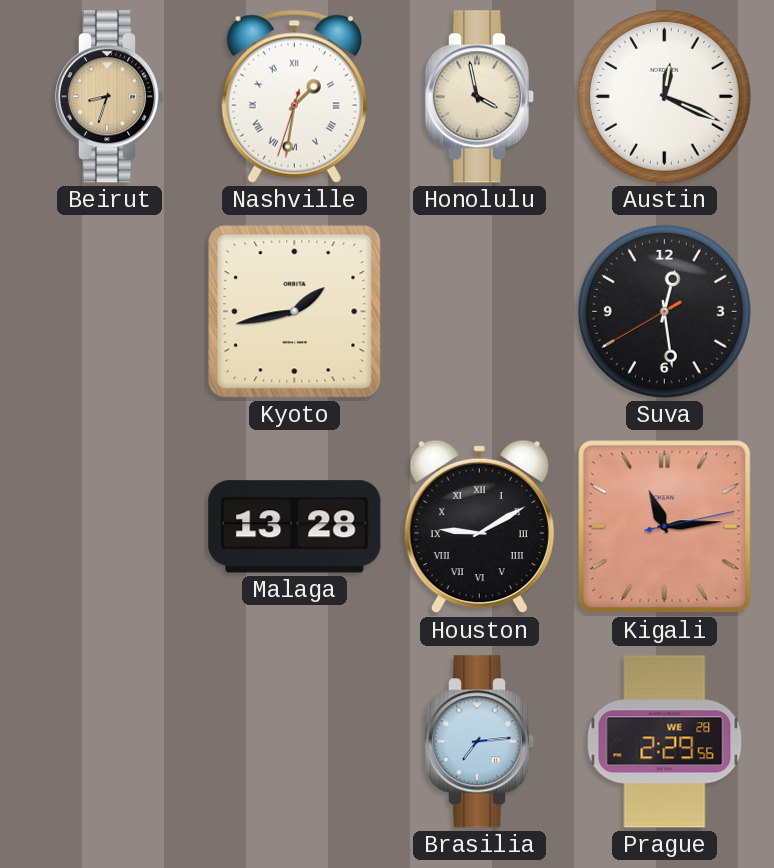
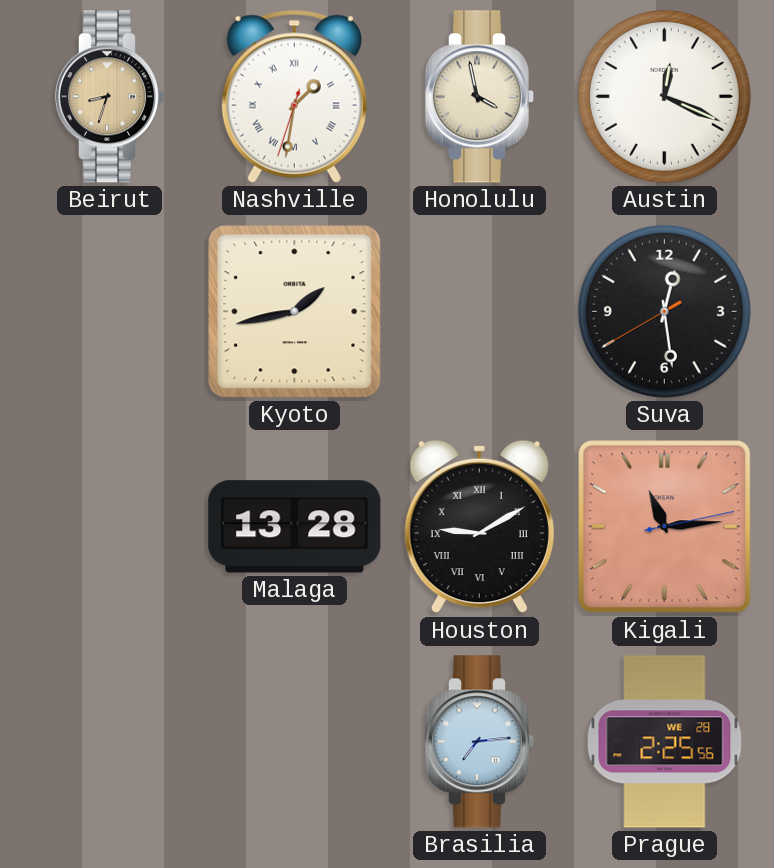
Prague: 2:29 -> 2:25 (665, 742)
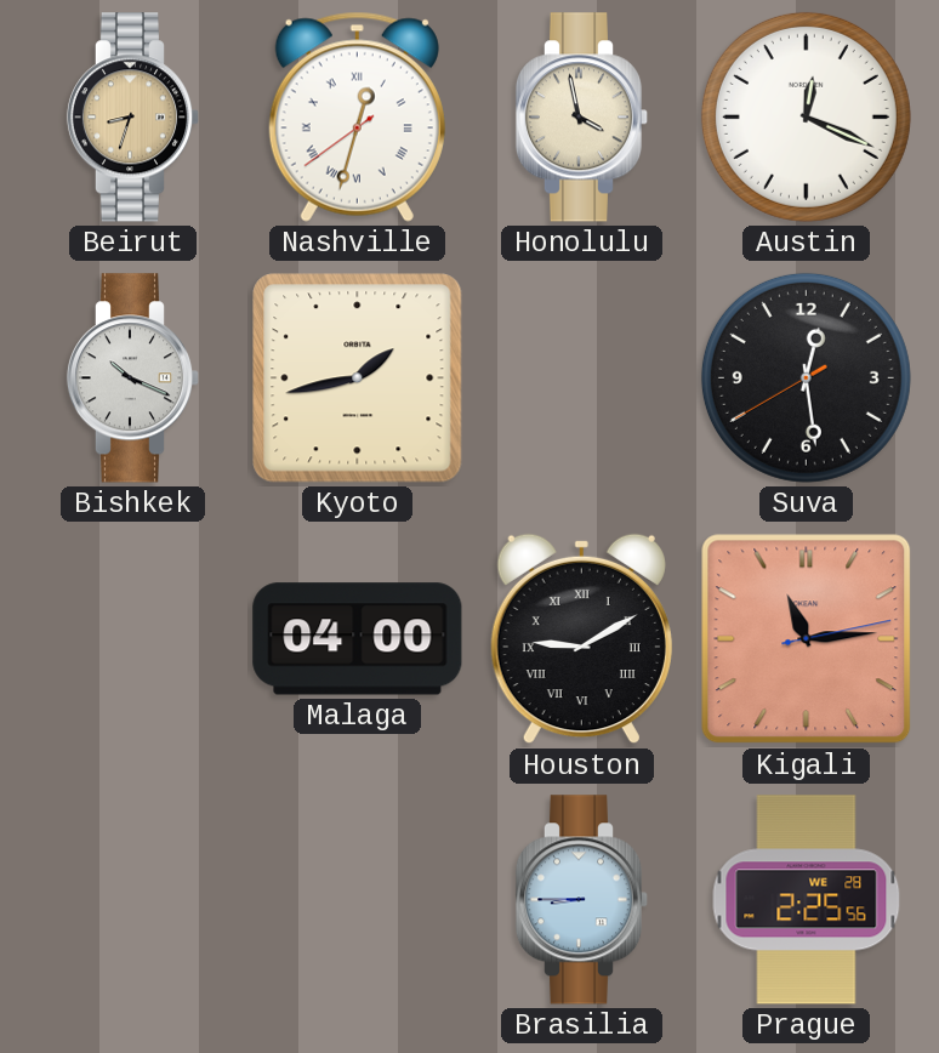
Nashville: 1:31 -> 12:32 (357, 116)
Bishkek: none -> 10:19 (133, 378)
Malaga: 13:28 -> 04:00 (358, 639)
Brasilia: 7:14 -> 8:45 (582, 900)
